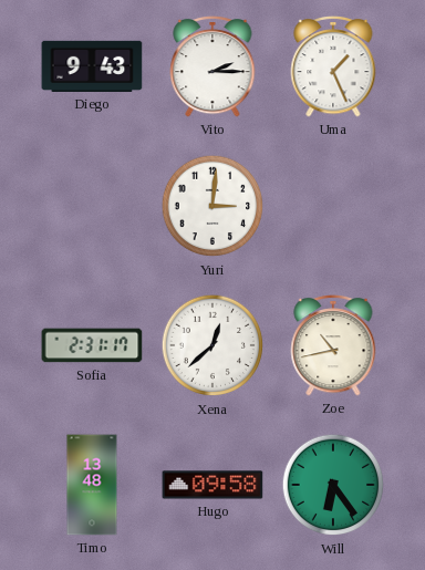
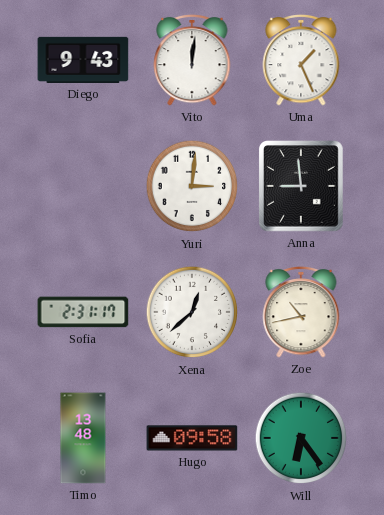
Vito: 2:15 -> 12:01 (192, 60)
Anna: none -> 8:59 (302, 187)
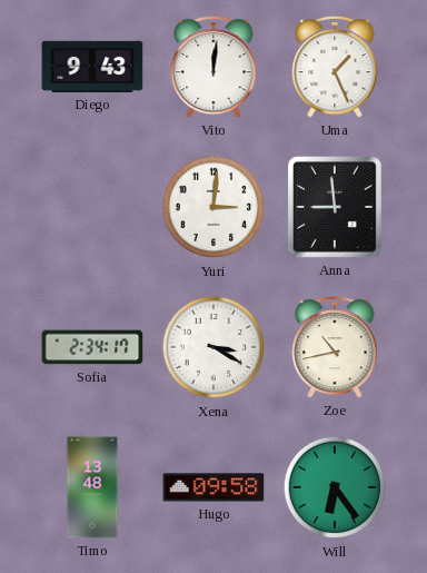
Sofia: 2:31 -> 2:34 (92, 347)
Xena: 12:38 -> 3:20 (213, 347)
